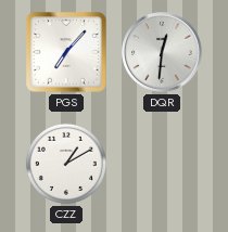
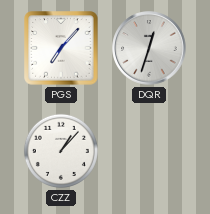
DQR: 12:31 -> 12:33 (149, 48)
CZZ: 1:10 -> 1:07 (61, 151)
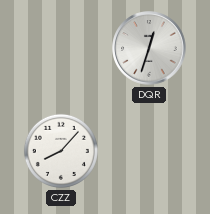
PGS: 7:07 -> none (61, 48)
CZZ: 1:07 -> 8:07 (61, 151)
